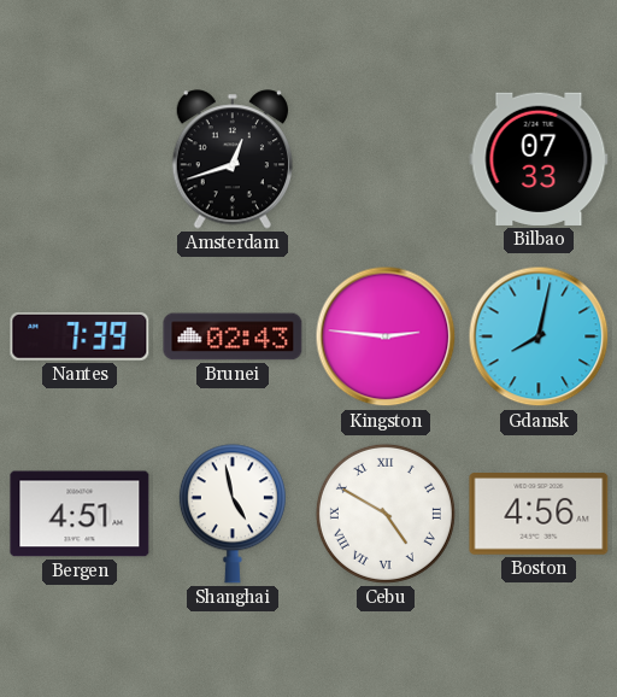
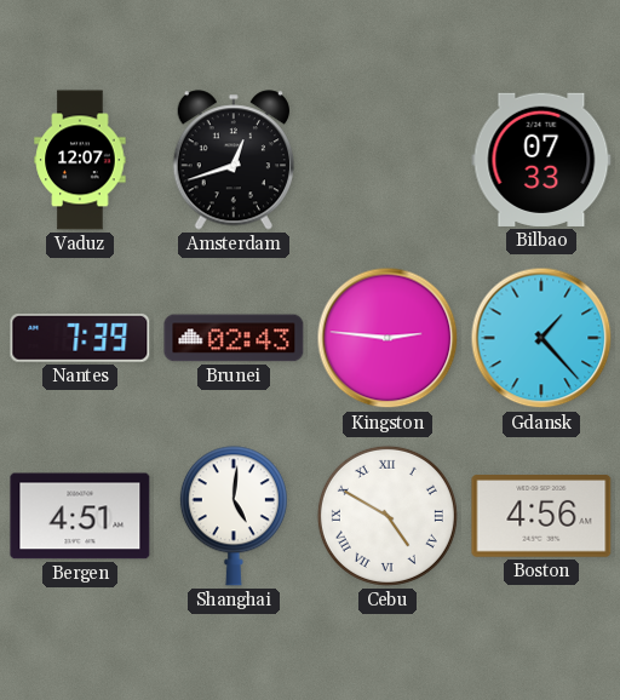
Vaduz: none -> 12:07 (80, 160)
Gdansk: 8:02 -> 1:23 (541, 338)
Shanghai: 4:58 -> 5:01 (234, 516)
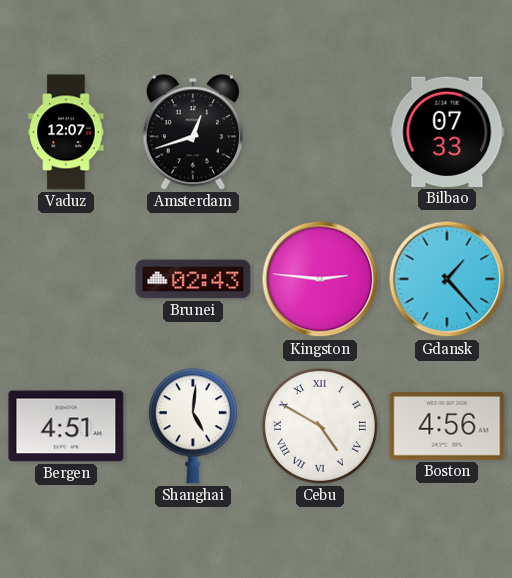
Nantes: 7:39 -> none (80, 338)
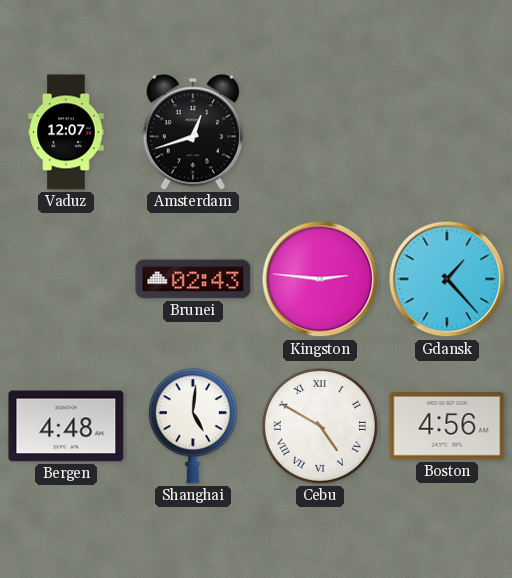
Bilbao: 07:33 -> none (447, 132)
Bergen: 4:51 -> 4:48 (66, 426)
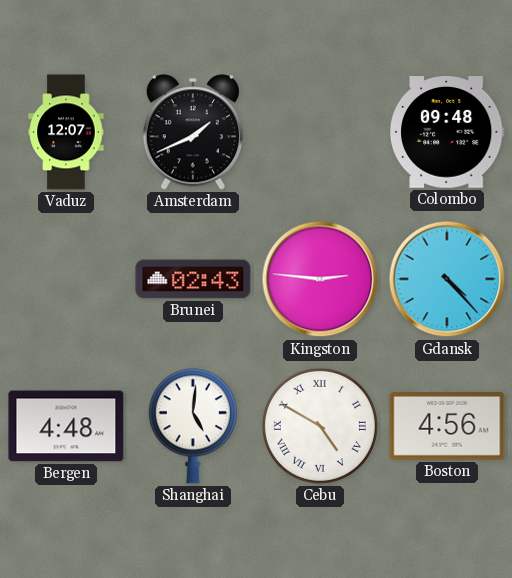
Amsterdam: 12:42 -> 1:41 (192, 132)
Colombo: none -> 09:48 (448, 133)
Gdansk: 1:23 -> 4:23 (447, 279)
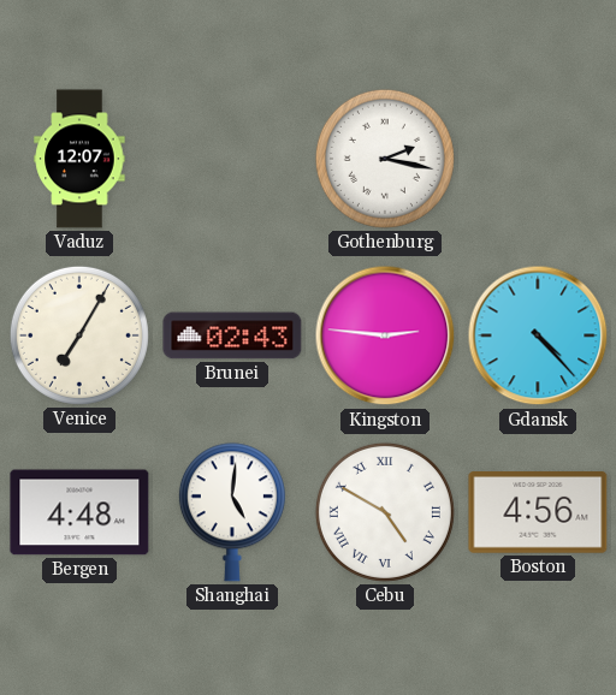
Amsterdam: 1:41 -> none (192, 132)
Gothenburg: none -> 2:17 (385, 159)
Colombo: 09:48 -> none (448, 133)
Venice: none -> 7:05 (79, 335)
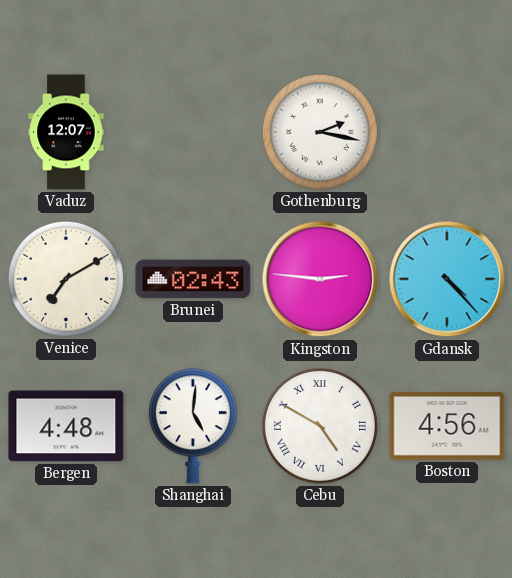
Venice: 7:05 -> 7:10 (66, 279)
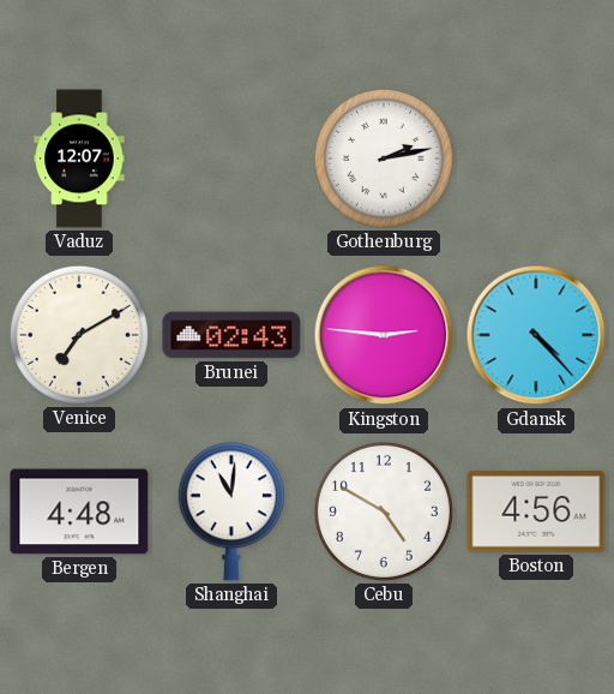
Gothenburg: 2:17 -> 2:13 (384, 158)
Shanghai: 5:01 -> 11:01 (231, 511)
Cebu numerals: Roman -> Arabic (384, 511)
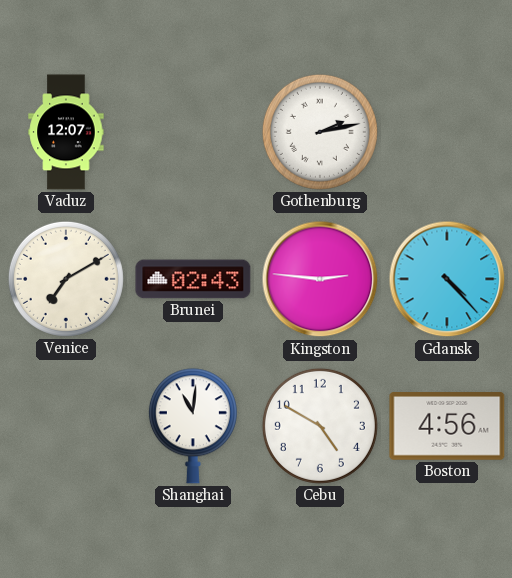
Bergen: 4:48 -> none (79, 511)
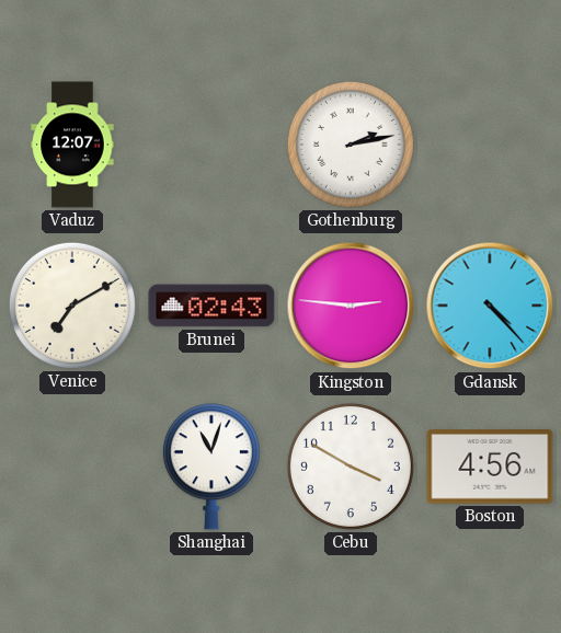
Shanghai: 11:01 -> 11:03 (211, 467)
Cebu: 4:50 -> 3:50 (351, 467)
